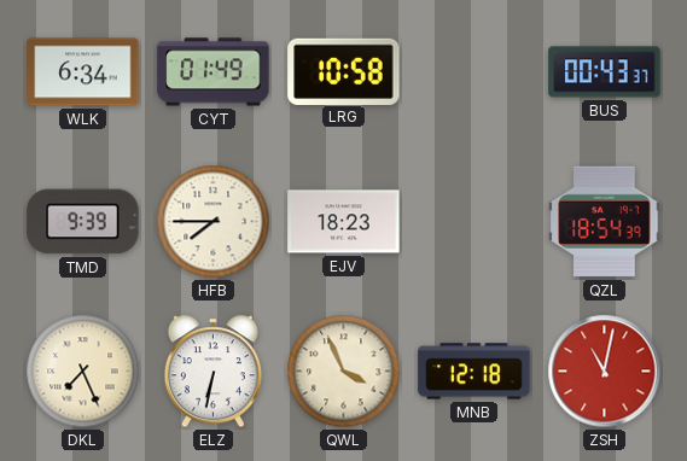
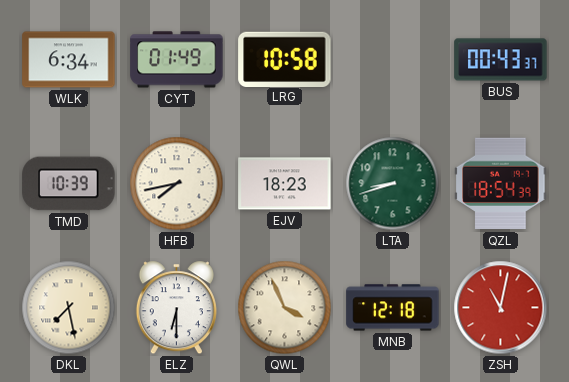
TMD: 9:39 -> 10:39 (69, 184)
HFB: 7:45 -> 7:43 (177, 184)
LTA: none -> 8:42 (393, 184)
DKL: 7:26 -> 7:28 (69, 308)
ELZ: 6:32 -> 6:30 (176, 308)
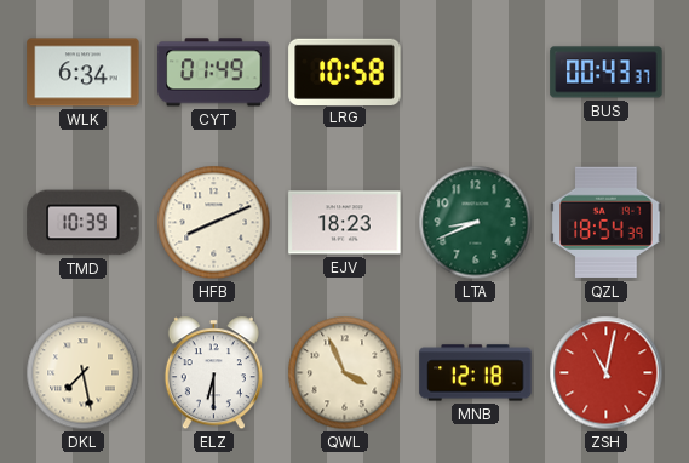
HFB: 7:43 -> 8:11 (214, 223)
LTA: 8:42 -> 8:41 (476, 223)
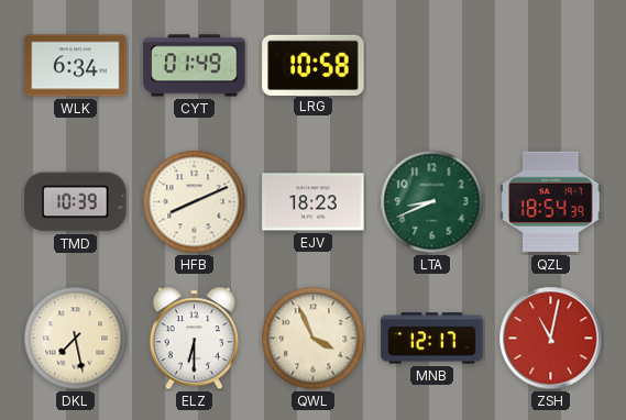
BUS: 00:43 -> none (607, 73)
MNB: 12:18 -> 12:17 (432, 339)
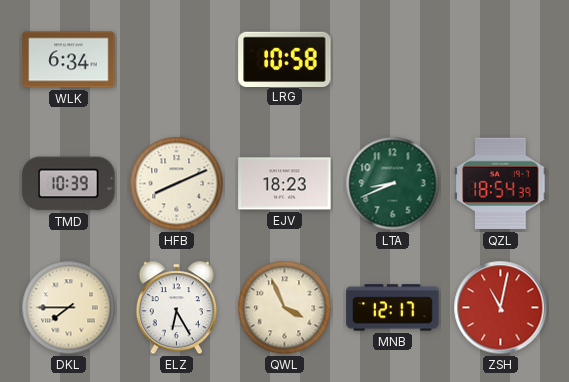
CYT: 01:49 -> none (195, 66)
DKL: 7:28 -> 7:45 (69, 308)
ELZ: 6:30 -> 6:25 (176, 308)
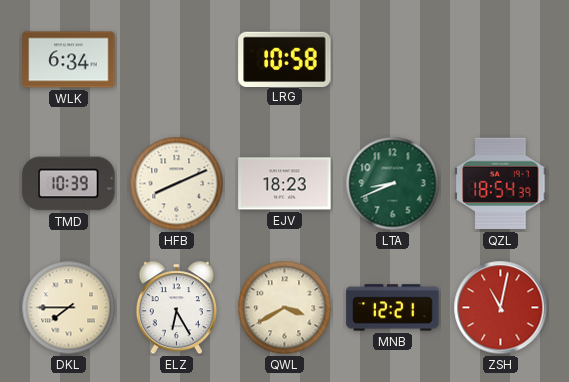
QWL: 3:56 -> 3:40 (285, 308)
MNB: 12:17 -> 12:21 (393, 308)
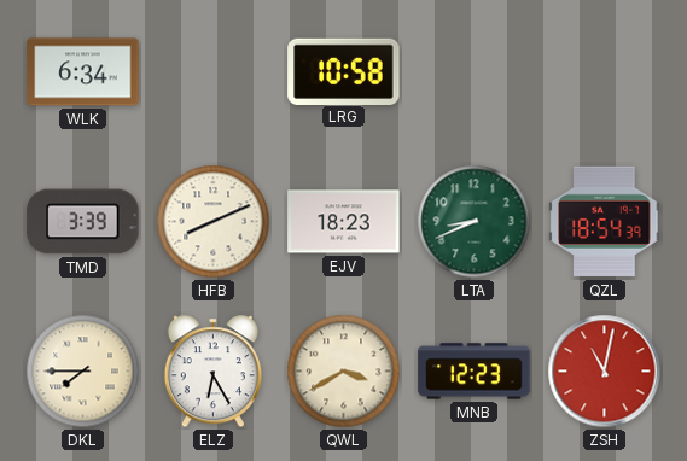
TMD: 10:39 -> 3:39 (83, 222)
MNB: 12:21 -> 12:23 (475, 372)
